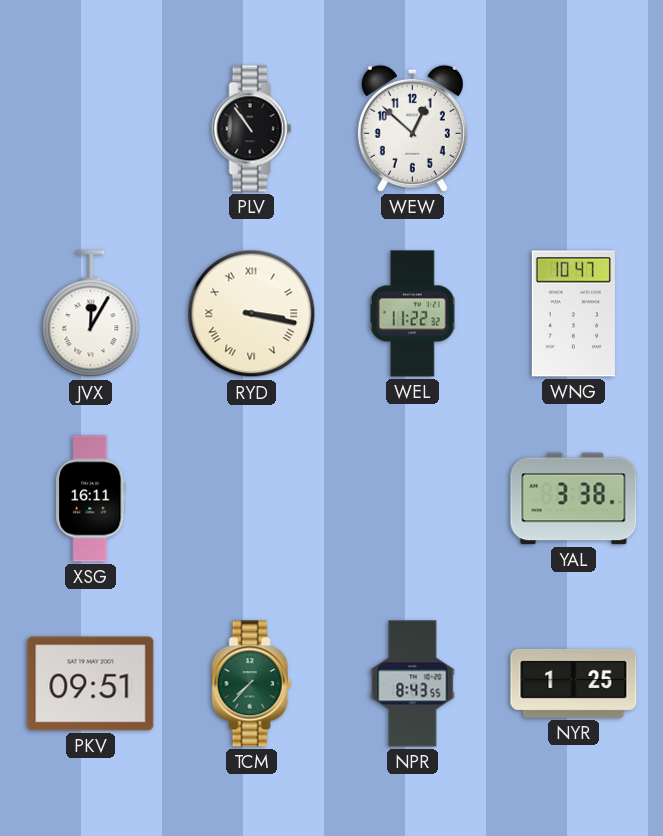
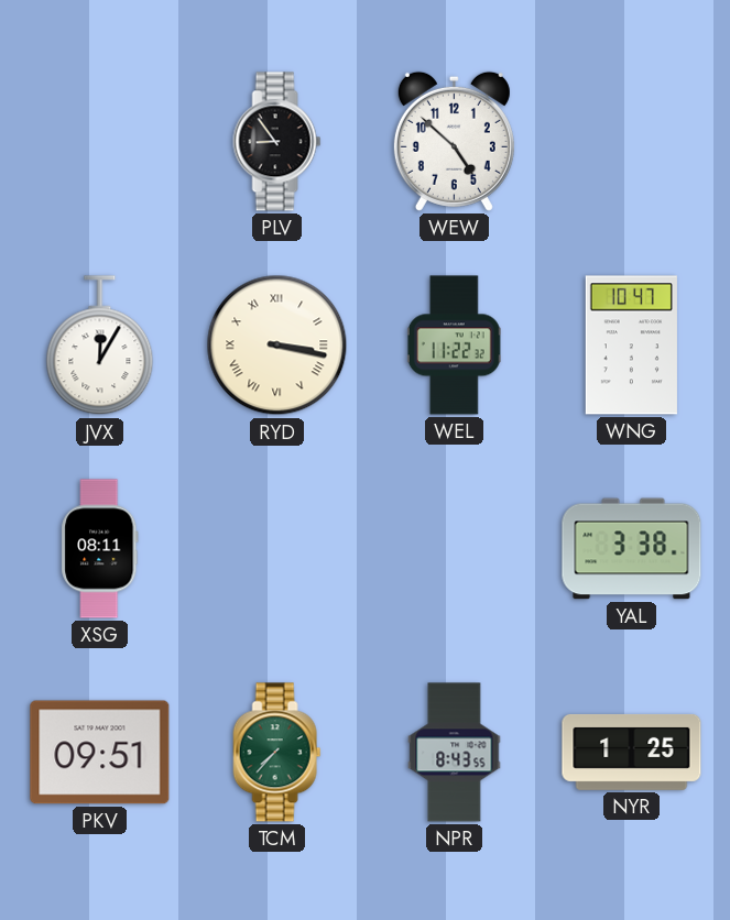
PLV: 10:54 -> 8:54 (277, 142)
WEW: 12:52 -> 4:52 (454, 141)
XSG: 16:11 -> 08:11 (100, 549)
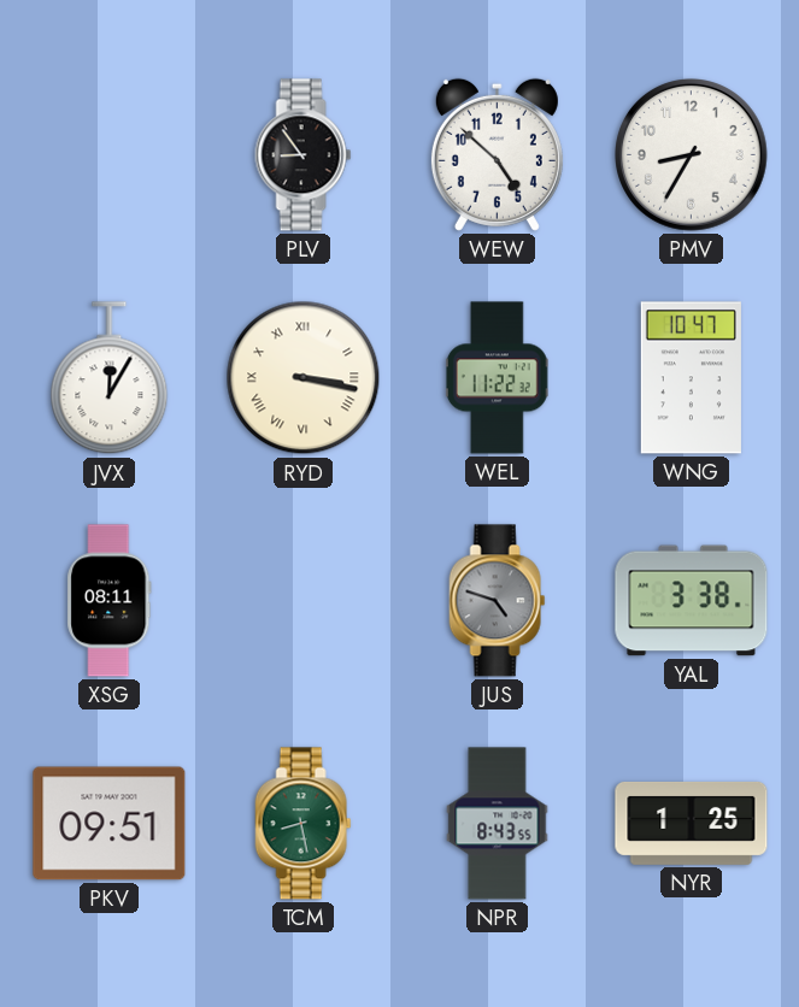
PMV: none -> 8:35 (692, 155)
JUS: none -> 4:48 (498, 601)
TCM: 7:37 -> 8:28 (304, 824)
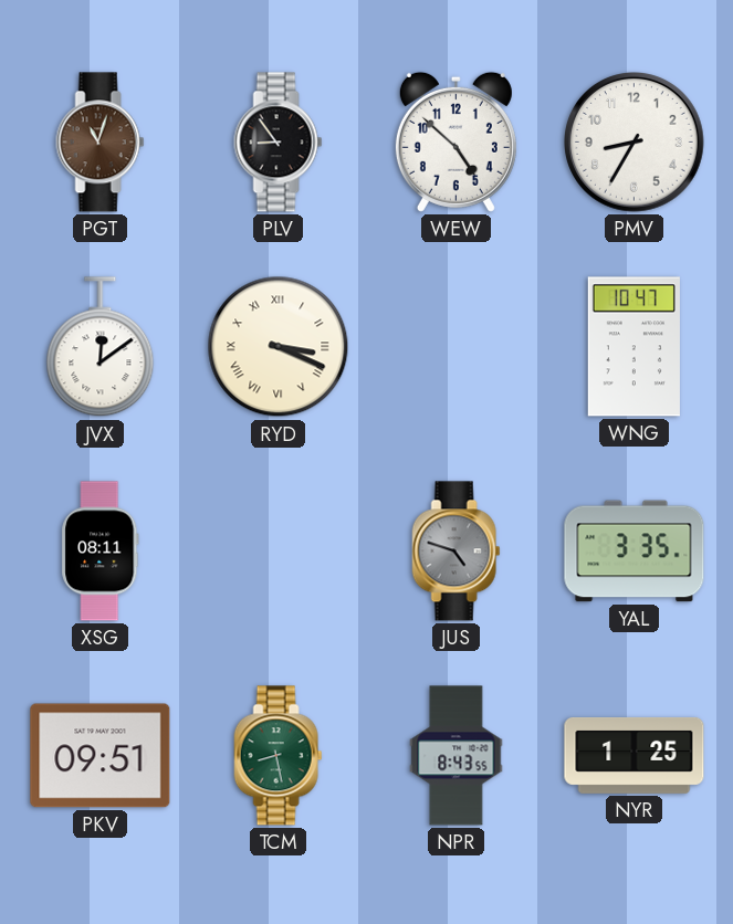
PGT: none -> 11:03 (101, 143)
JVX: 12:05 -> 12:09 (101, 347)
RYD: 3:17 -> 3:19 (279, 347)
WEL: 11:22 -> none (497, 378)
YAL: 3:38 -> 3:35 (635, 552)
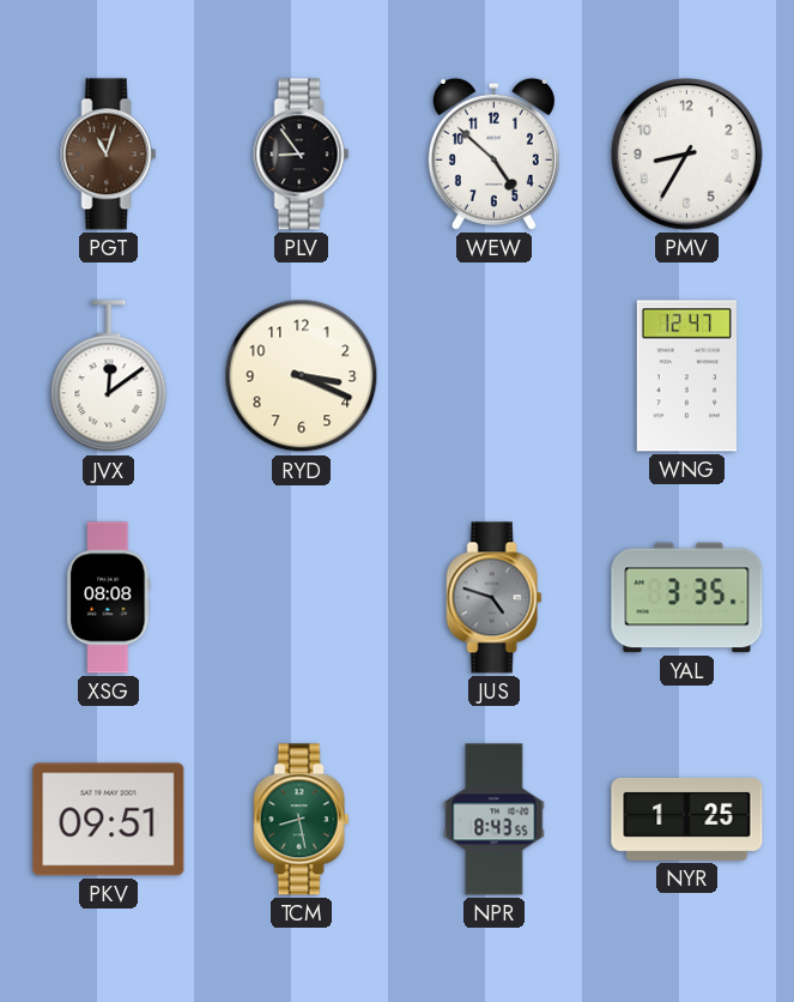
RYD numerals: Roman -> Arabic (302, 376)
WNG: 10:47 -> 12:47 (686, 376)
XSG: 08:11 -> 08:08 (109, 598)
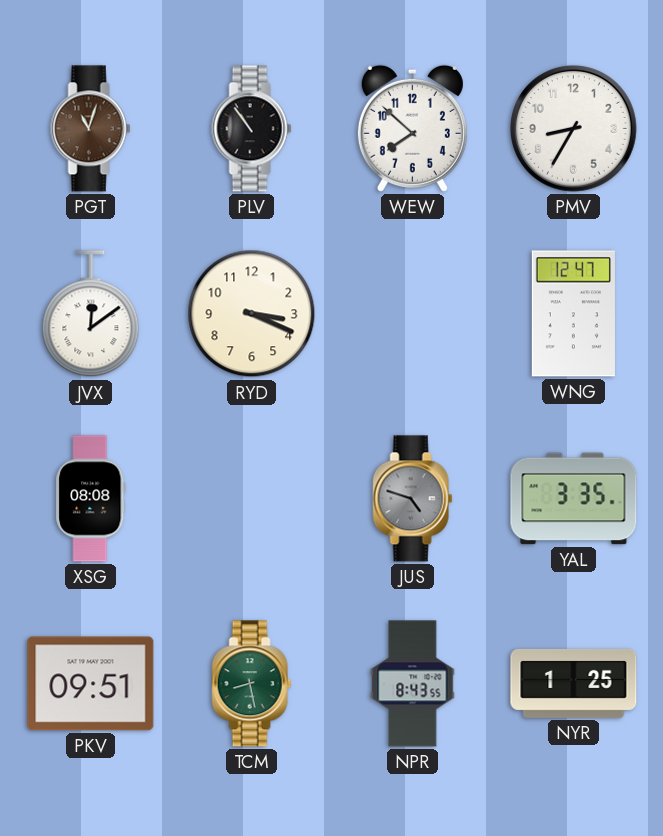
PLV: 8:54 -> 10:54 (252, 129)
WEW: 4:52 -> 7:52 (412, 128)
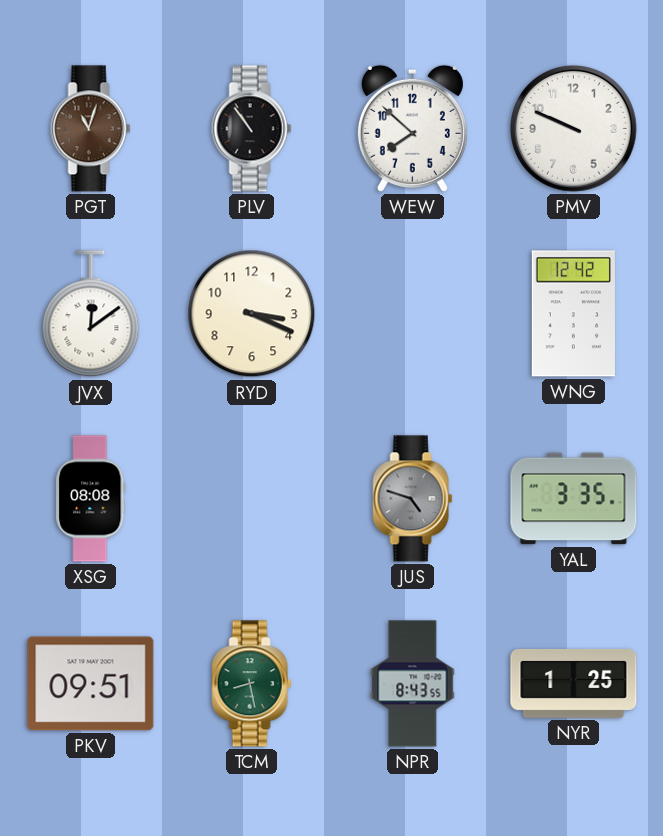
PMV: 8:35 -> 9:49 (574, 129)
WNG: 12:47 -> 12:42 (573, 314)
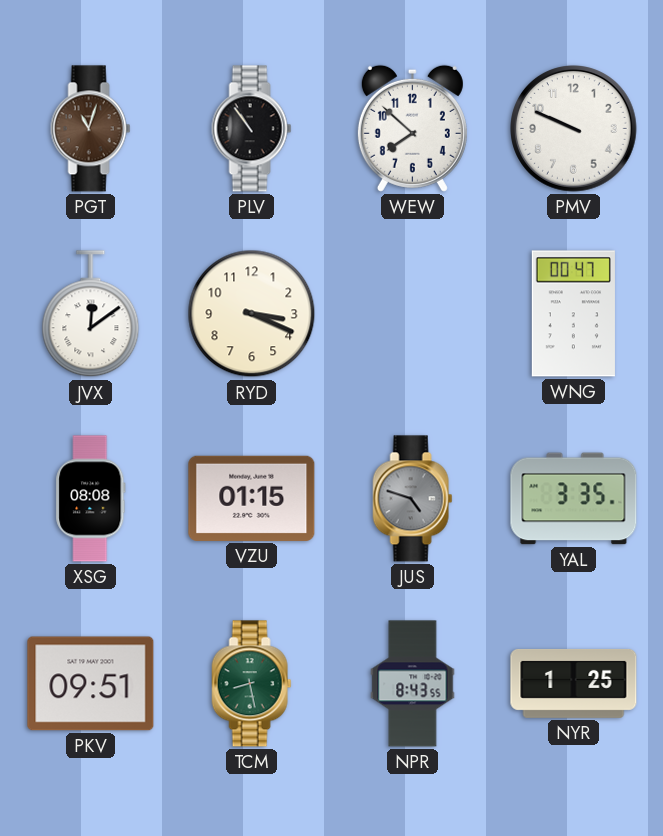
WNG: 12:42 -> 00:47 (573, 314)
VZU: none -> 01:15 (252, 498)
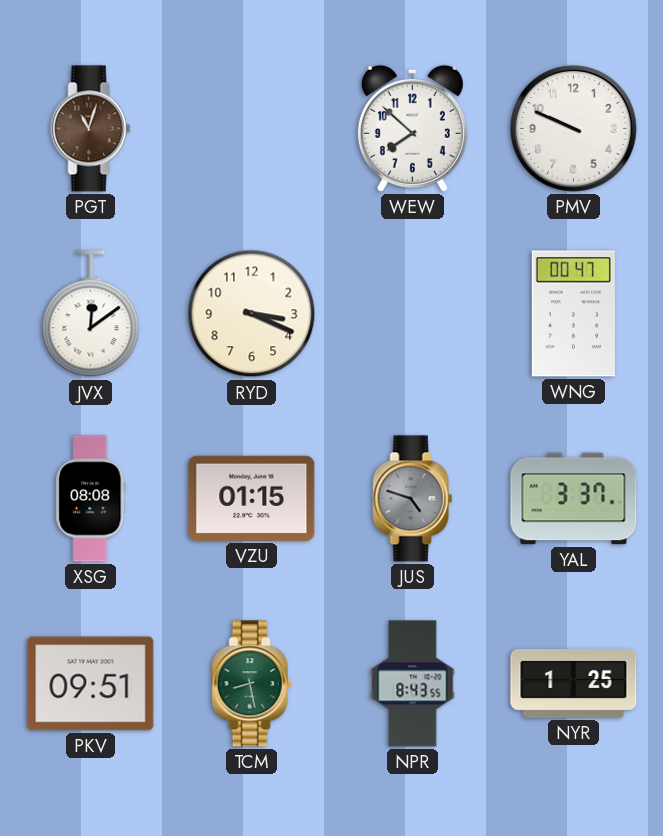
PLV: 10:54 -> none (252, 129)
YAL: 3:35 -> 3:37 (574, 499)
